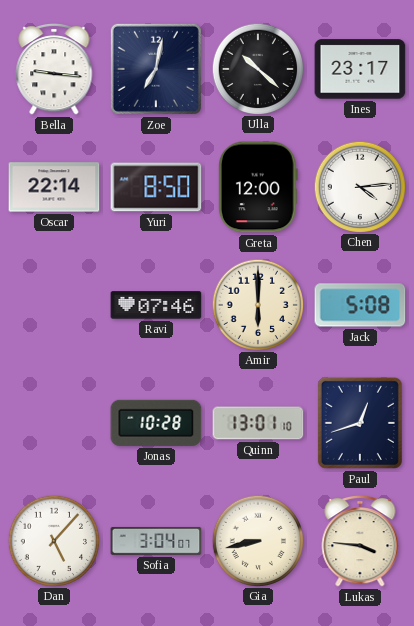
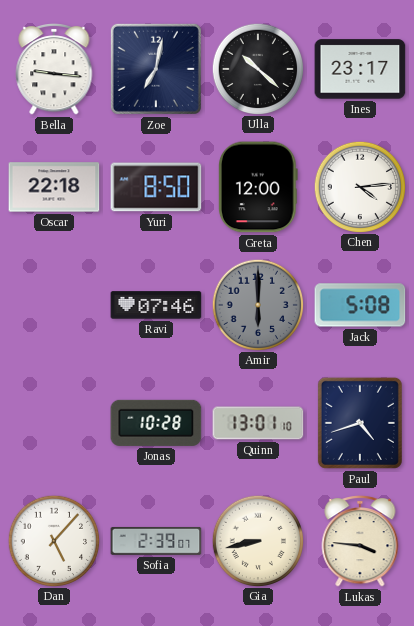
Oscar: 22:14 -> 22:18 (54, 187)
Amir dial: cream -> grey (257, 304)
Paul: 12:42 -> 4:42 (360, 423)
Sofia: 3:04 -> 2:39 (156, 541)
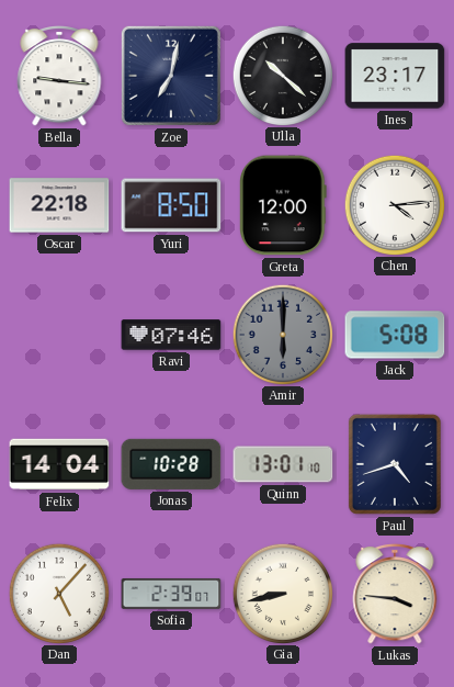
Felix: none -> 14:04 (59, 464)
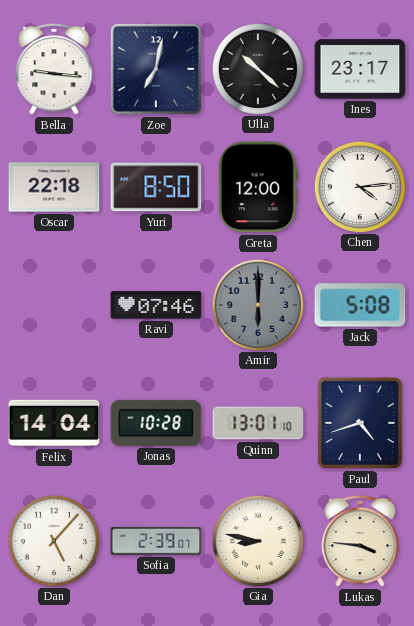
Gia: 8:43 -> 8:47 (257, 540)
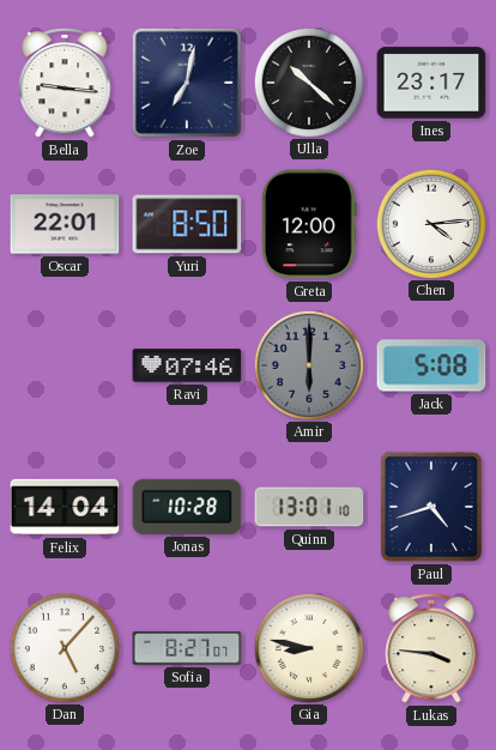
Oscar: 22:18 -> 22:01 (65, 224)
Sofia: 2:39 -> 8:27 (187, 648)
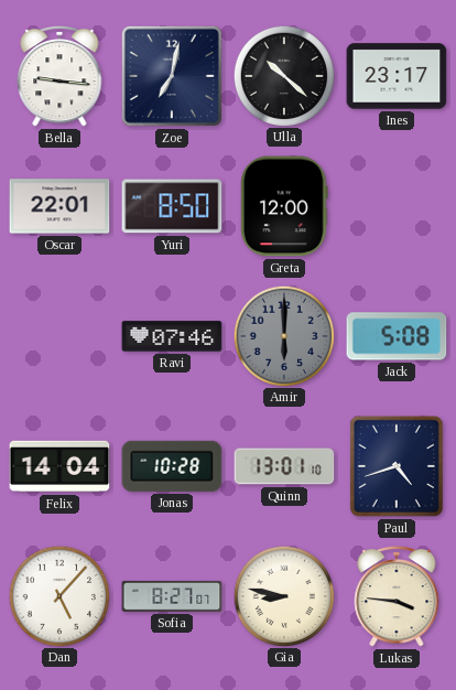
Chen: 4:14 -> none (430, 223)
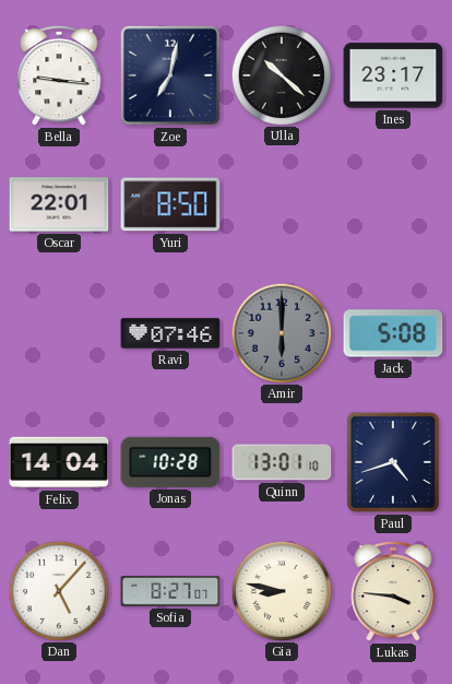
Greta: 12:00 -> none (284, 206)
